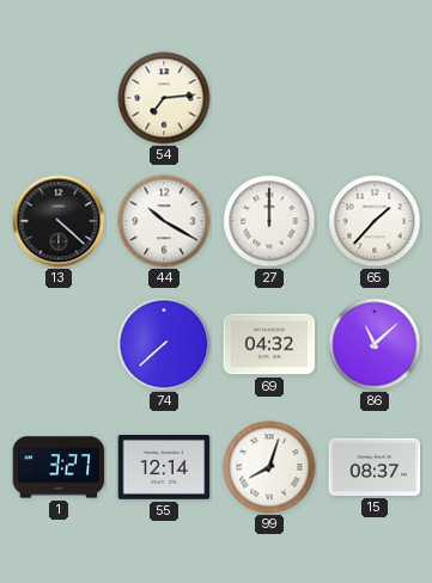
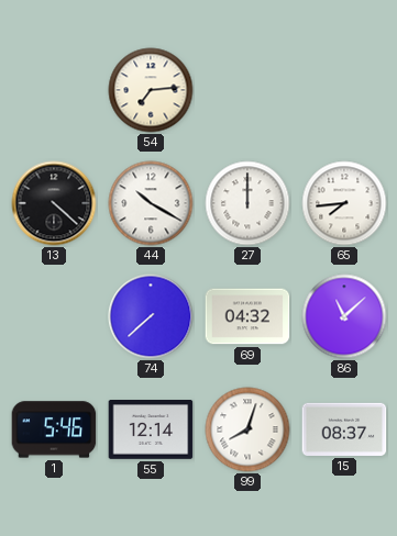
65: 1:37 -> 7:44 (344, 203)
1: 3:27 -> 5:46 (54, 429)
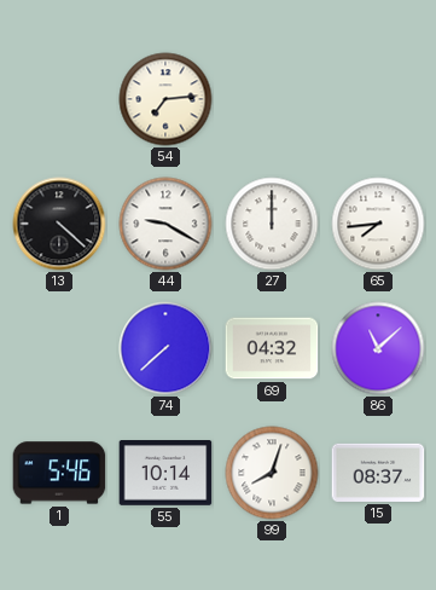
44: 10:20 -> 9:20 (165, 224)
55: 12:14 -> 10:14 (165, 473)
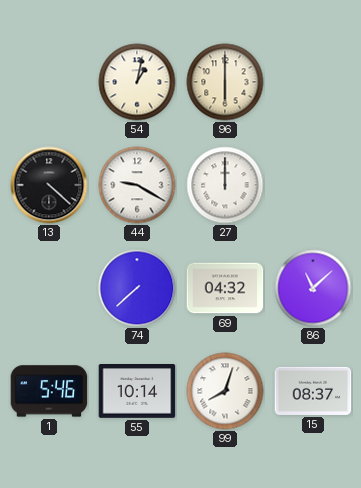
54: 7:14 -> 1:02 (137, 82)
96: none -> 6:00 (225, 82)
65: 7:44 -> none (378, 224)
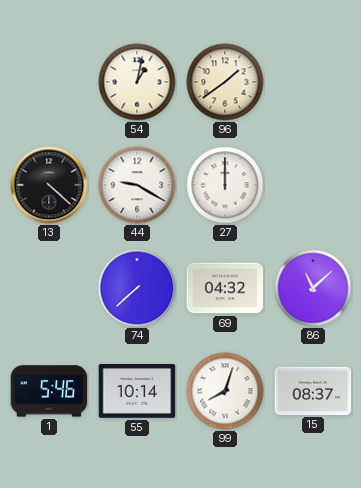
96: 6:00 -> 1:39 (225, 82)
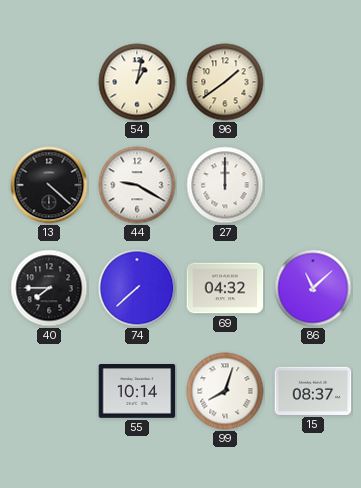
40: none -> 7:45 (49, 288)
1: 5:46 -> none (49, 391)
